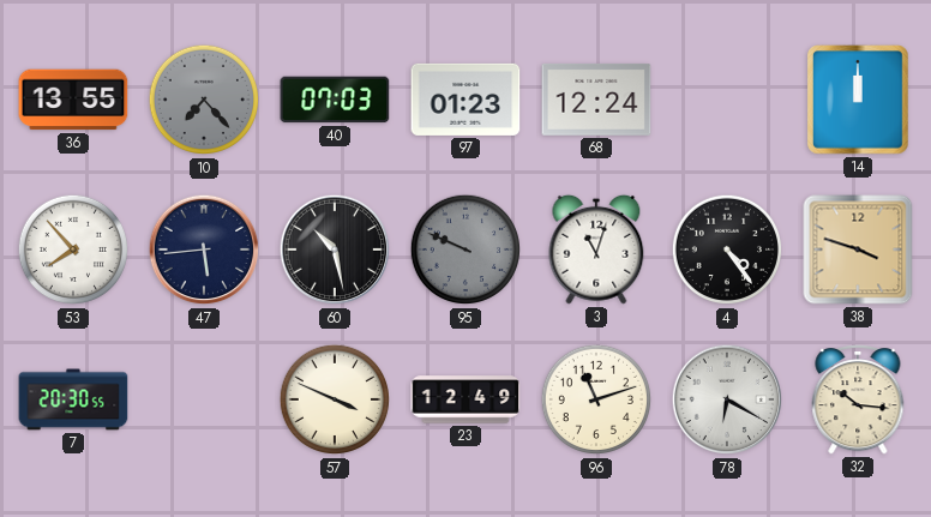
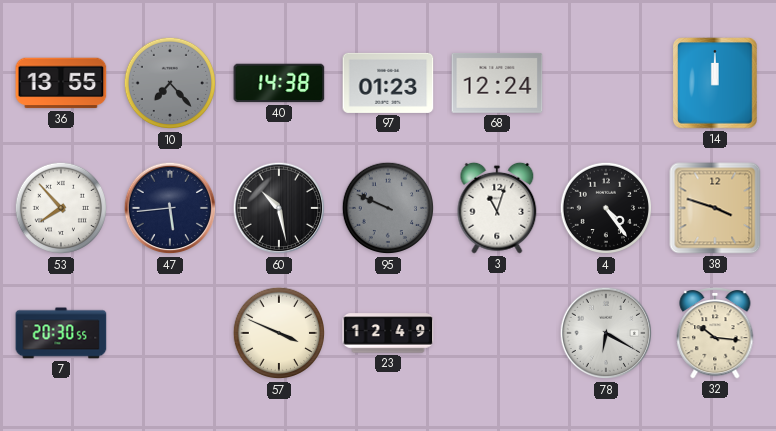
40: 07:03 -> 14:38 (279, 83)
96: 11:12 -> none (596, 399)
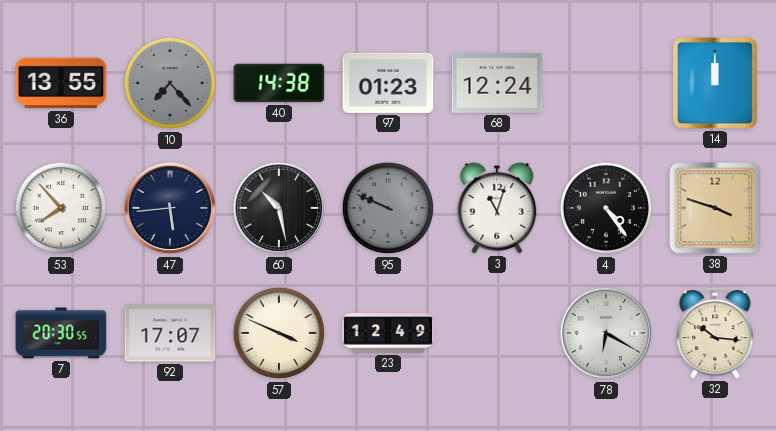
92: none -> 17:07 (170, 333)
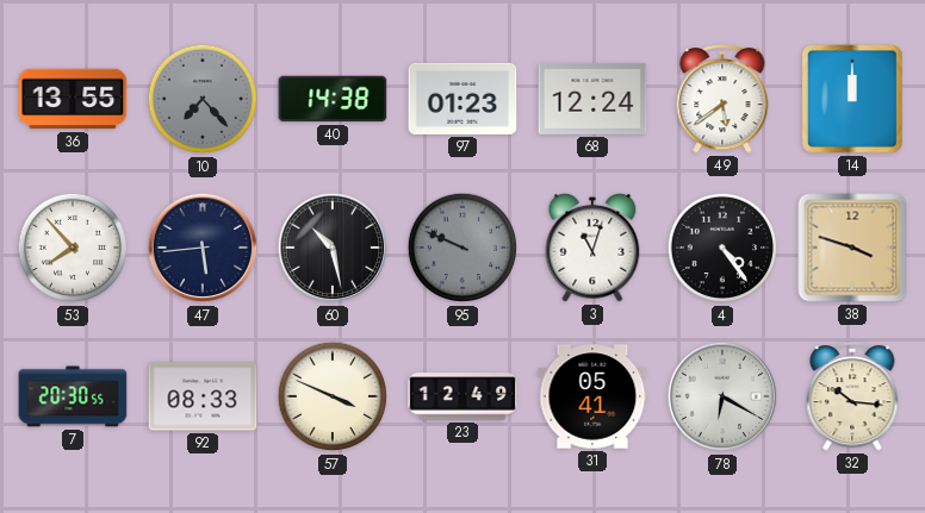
49: none -> 5:39 (722, 100)
92: 17:07 -> 08:33 (203, 396)
31: none -> 05:41 (592, 396)
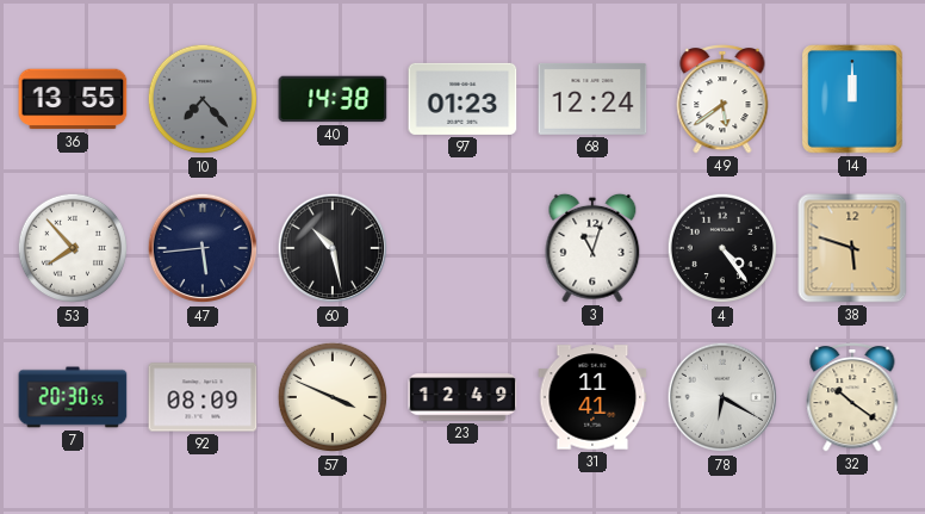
95: 9:49 -> none (462, 248)
38: 3:48 -> 5:48 (852, 248)
92: 08:33 -> 08:09 (203, 397)
31: 05:41 -> 11:41 (592, 397)
32: 10:16 -> 10:21 (852, 398)
